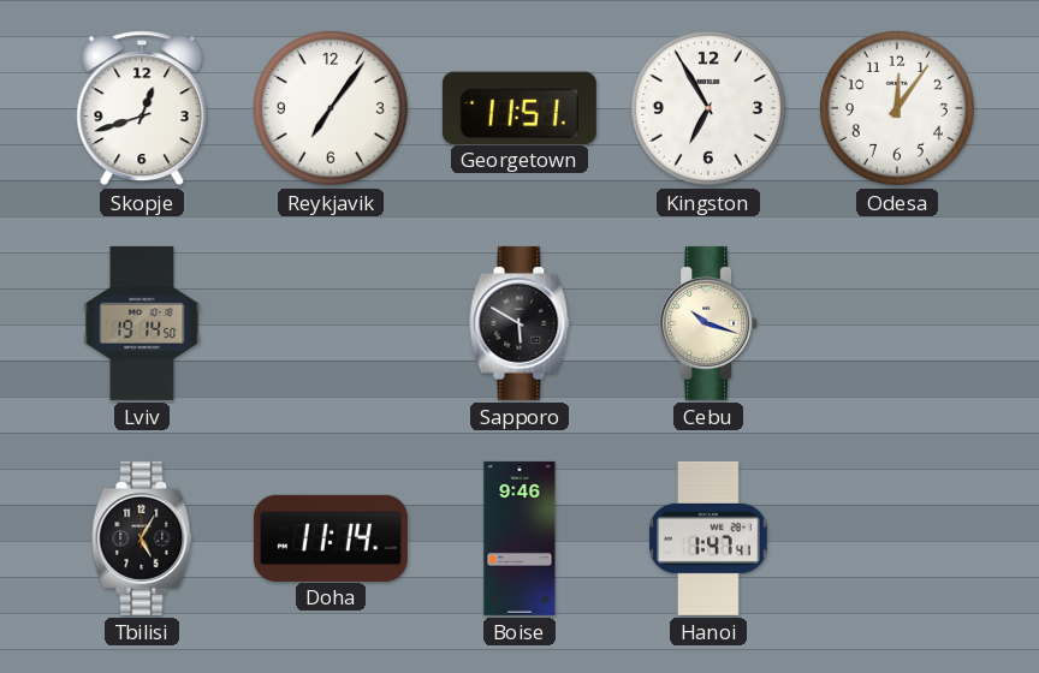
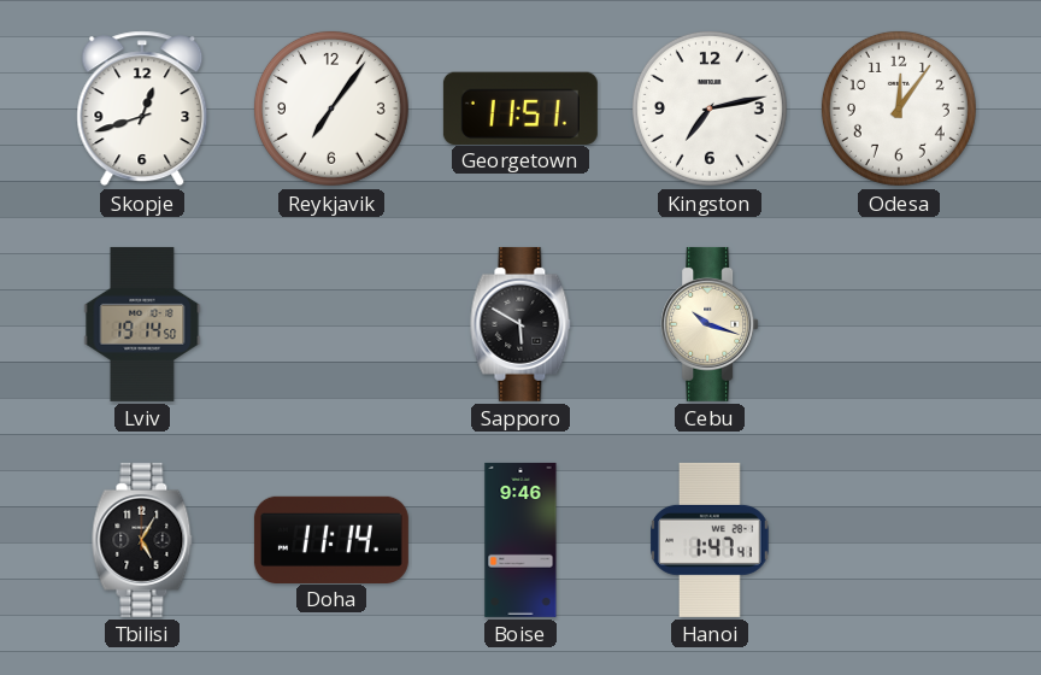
Kingston: 6:55 -> 7:13 (710, 108)
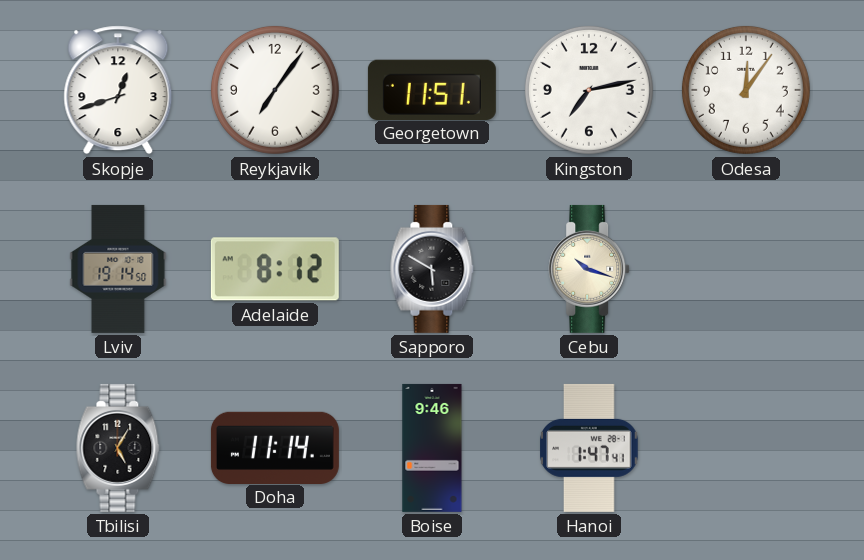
Adelaide: none -> 8:12 (275, 269)
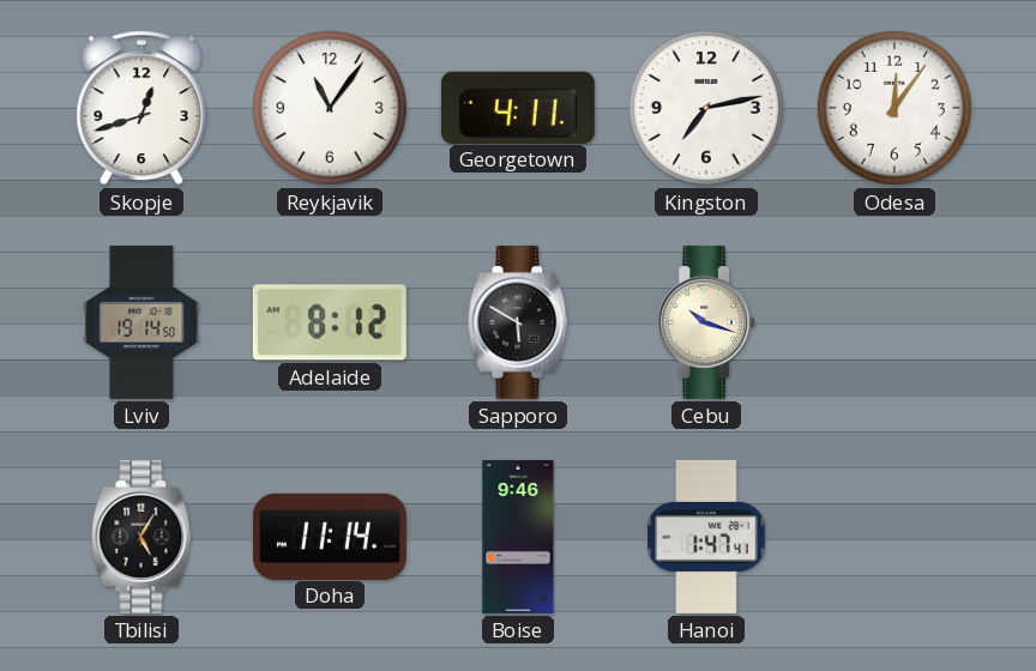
Reykjavik: 7:06 -> 11:06 (330, 108)
Georgetown: 11:51 -> 4:11 (518, 107)
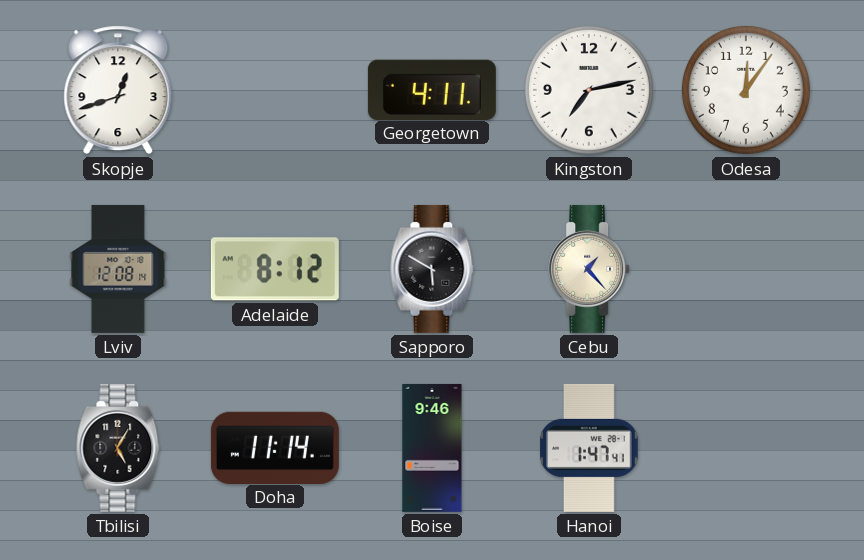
Reykjavik: 11:06 -> none (330, 108)
Lviv: 19:14 -> 12:08 (118, 269)
Cebu: 10:18 -> 1:23 (589, 269)
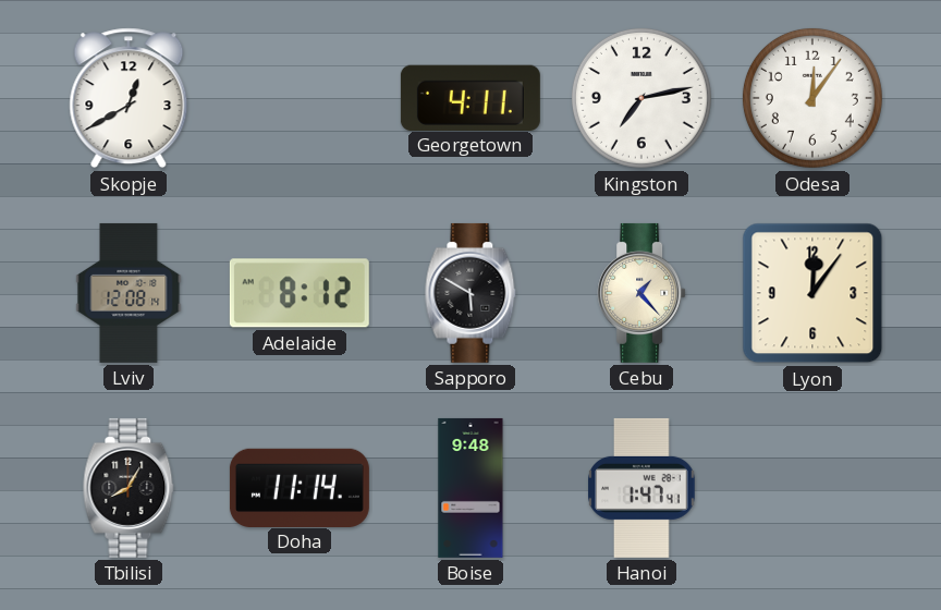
Skopje: 12:42 -> 12:40 (129, 98)
Lyon: none -> 12:06 (812, 293)
Tbilisi: 5:05 -> 8:05 (129, 488)
Boise: 9:46 -> 9:48 (471, 488)
